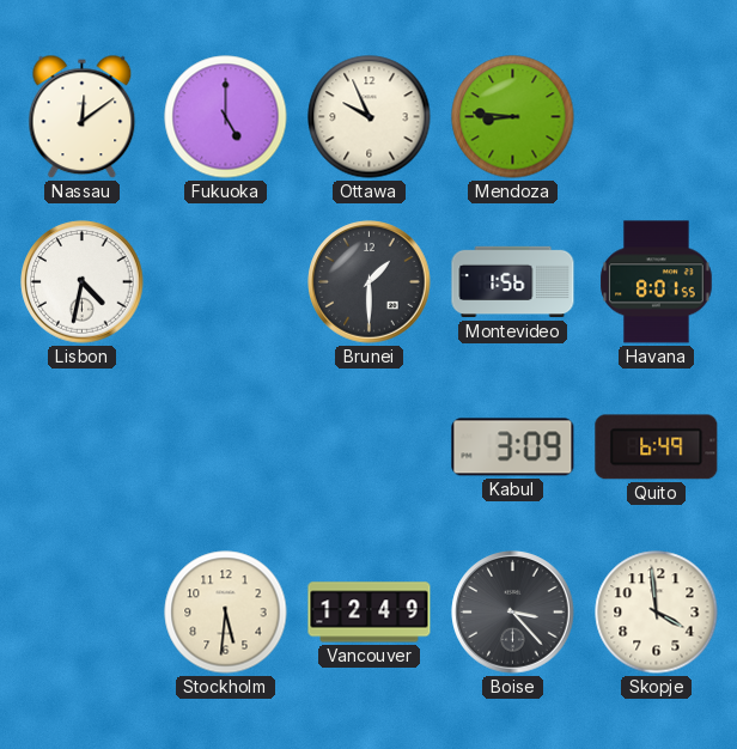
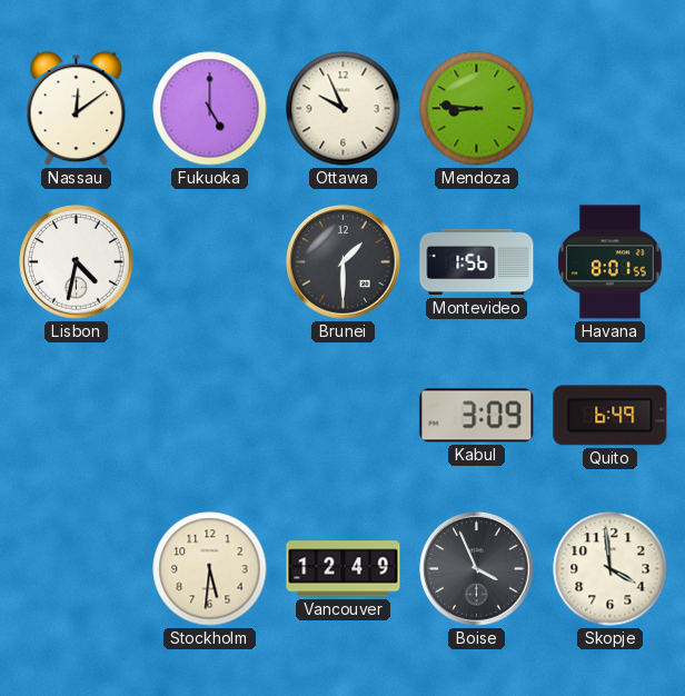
Boise: 3:23 -> 3:56 (477, 569)
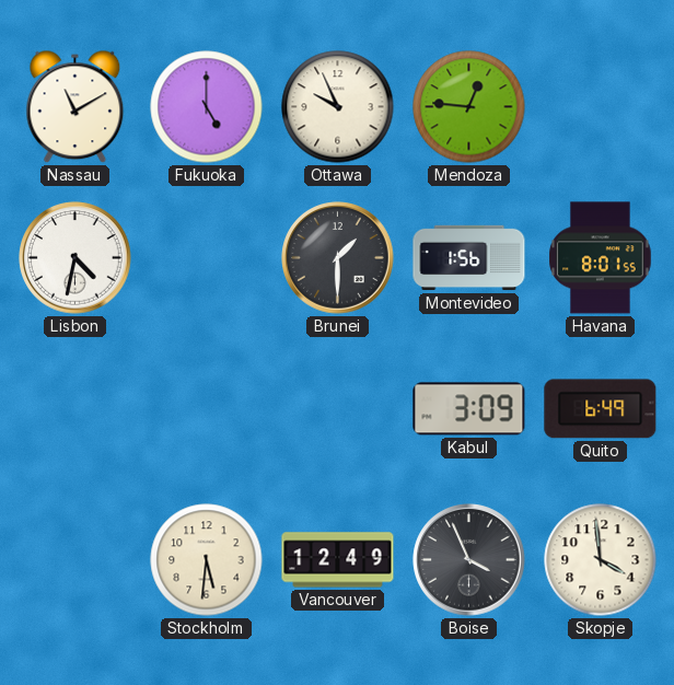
Nassau: 12:09 -> 11:10 (75, 107)
Mendoza: 8:46 -> 12:46 (469, 107)
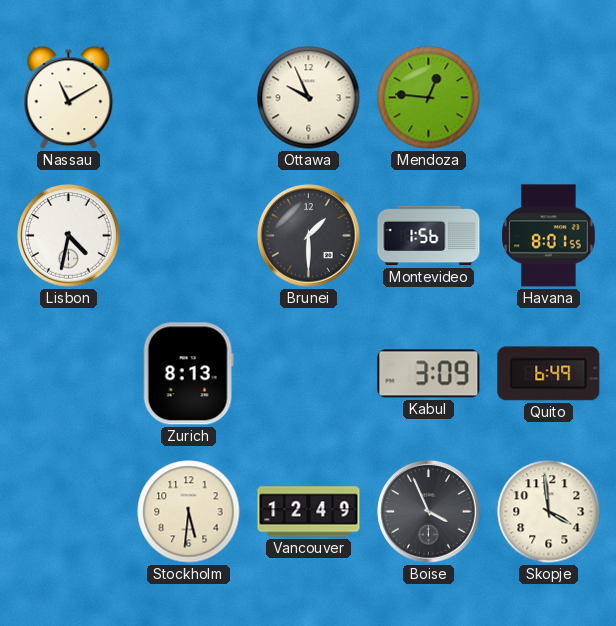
Fukuoka: 5:00 -> none (207, 107)
Zurich: none -> 8:13 (188, 374)
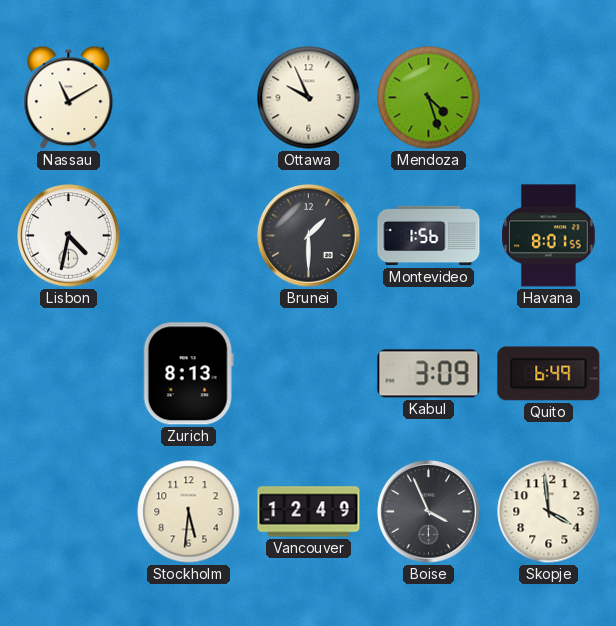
Mendoza: 12:46 -> 4:27 (429, 98)
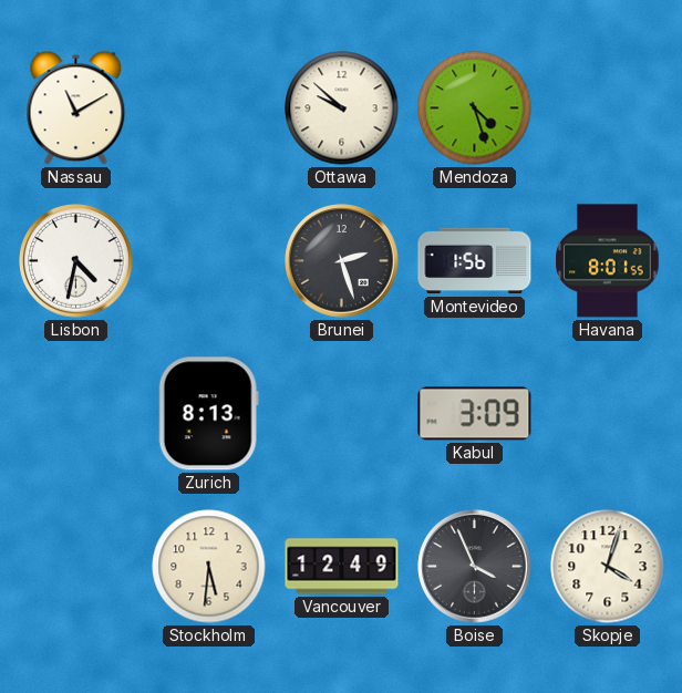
Ottawa: 9:56 -> 9:52 (342, 108)
Brunei: 1:30 -> 2:27 (342, 261)
Quito: 6:49 -> none (549, 374)
Skopje: 3:59 -> 4:03 (608, 567)
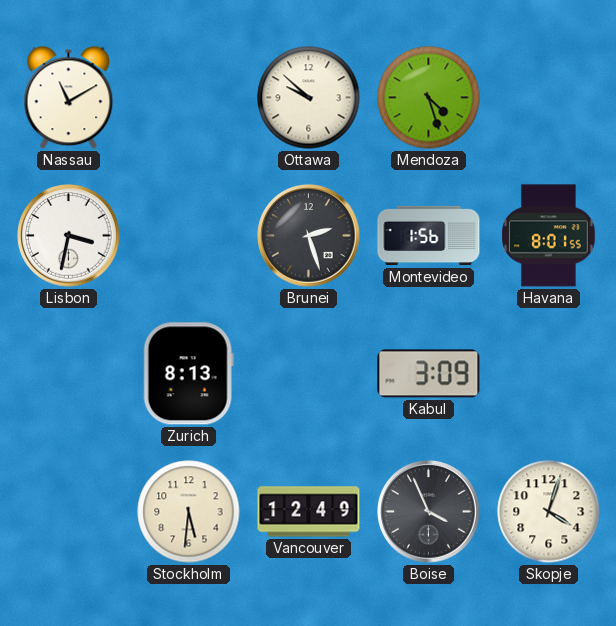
Lisbon: 4:32 -> 3:32 (69, 236)
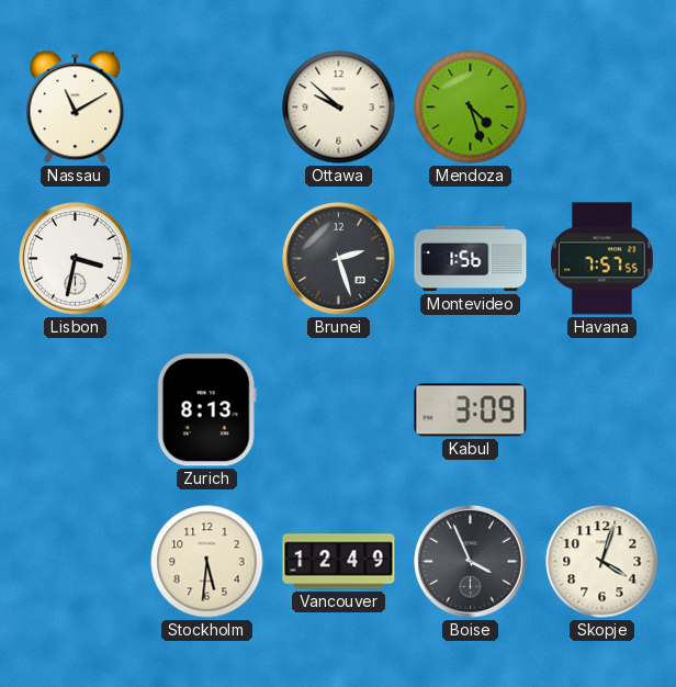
Havana: 8:01 -> 7:57 (602, 259)
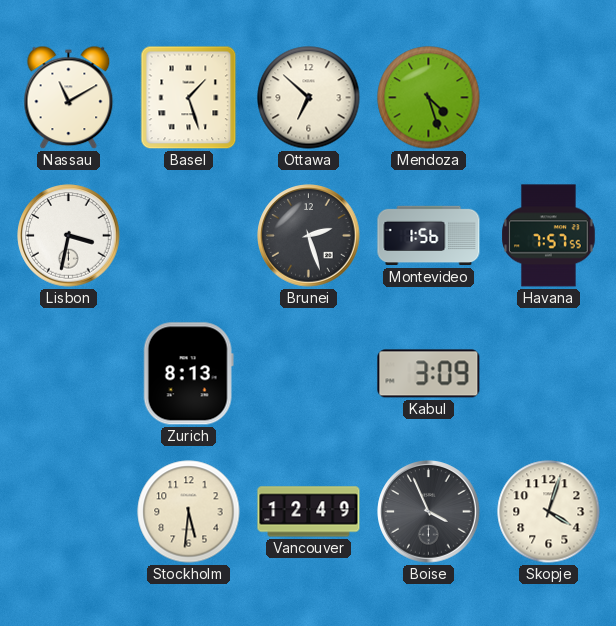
Basel: none -> 1:27 (189, 98)
Ottawa: 9:52 -> 6:52 (309, 98)
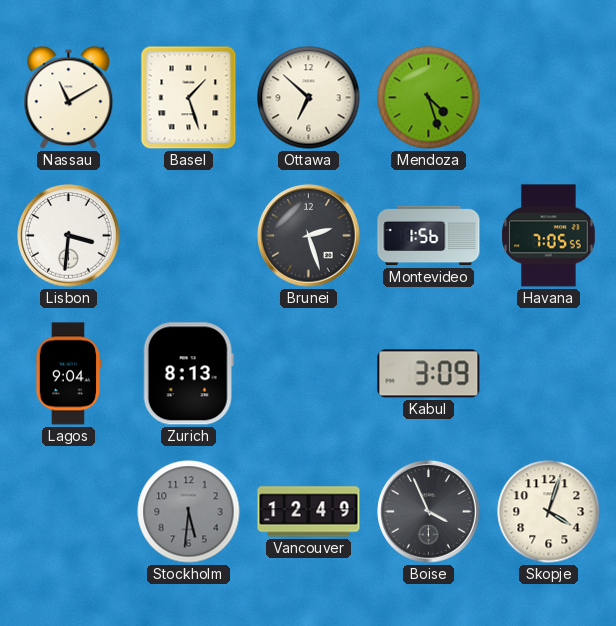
Lisbon: 3:32 -> 3:31 (69, 236)
Havana: 7:57 -> 7:05 (549, 236)
Lagos: none -> 9:04 (68, 374)
Stockholm dial: cream -> grey (189, 512)
